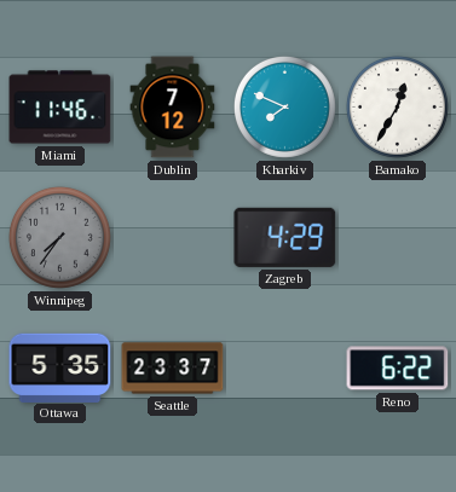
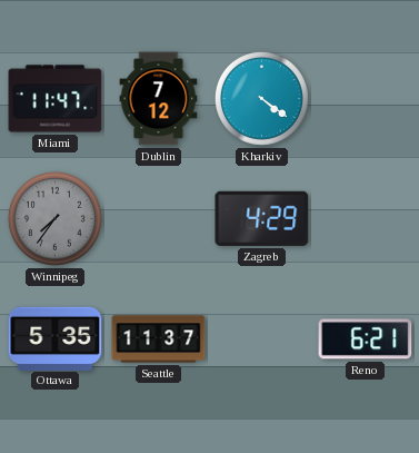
Miami: 11:46 -> 11:47 (56, 99)
Kharkiv: 7:49 -> 4:21 (261, 98)
Bamako: 12:35 -> none (397, 106)
Seattle: 23:37 -> 11:37 (159, 339)
Reno: 6:22 -> 6:21 (366, 339)
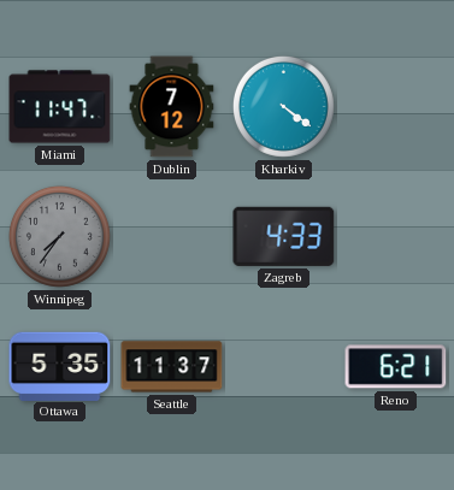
Zagreb: 4:29 -> 4:33 (284, 236)
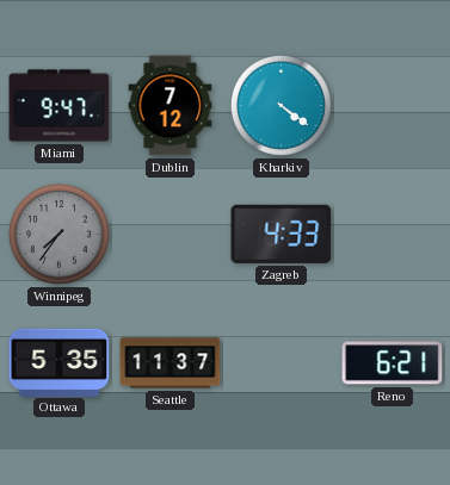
Miami: 11:47 -> 9:47 (60, 106)
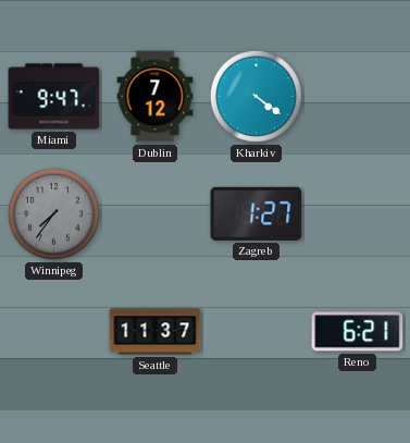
Zagreb: 4:33 -> 1:27 (257, 213)
Ottawa: 5:35 -> none (60, 362)
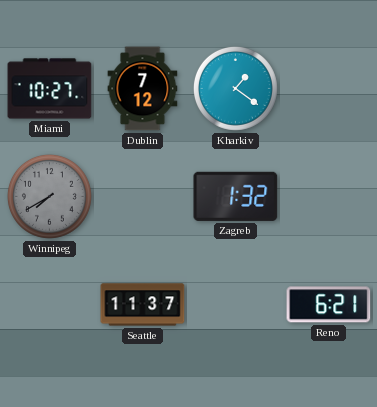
Miami: 9:47 -> 10:27 (50, 89)
Kharkiv: 4:21 -> 1:21 (235, 88)
Winnipeg: 7:36 -> 7:40 (49, 196)
Zagreb: 1:27 -> 1:32 (236, 196)
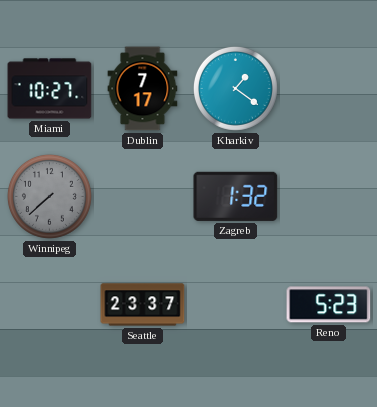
Dublin: 7:12 -> 7:17 (143, 89)
Winnipeg: 7:40 -> 7:38 (49, 196)
Seattle: 11:37 -> 23:37 (143, 305)
Reno: 6:21 -> 5:23 (329, 305)
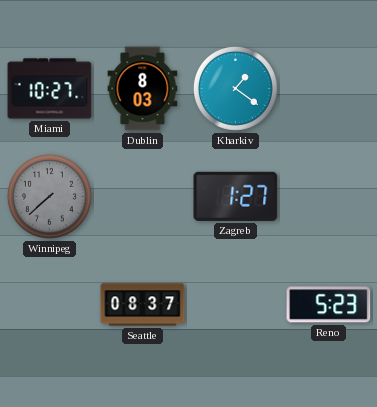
Dublin: 7:17 -> 8:03 (143, 89)
Zagreb: 1:32 -> 1:27 (236, 196)
Seattle: 23:37 -> 08:37 (143, 305)
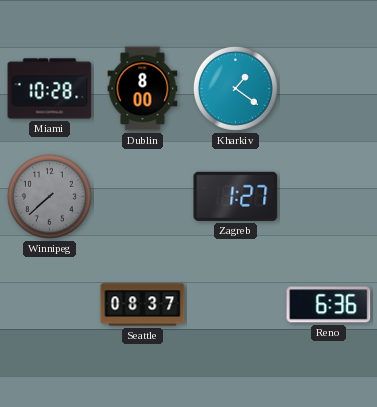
Miami: 10:27 -> 10:28 (50, 89)
Dublin: 8:03 -> 8:00 (143, 89)
Reno: 5:23 -> 6:36 (329, 305)
